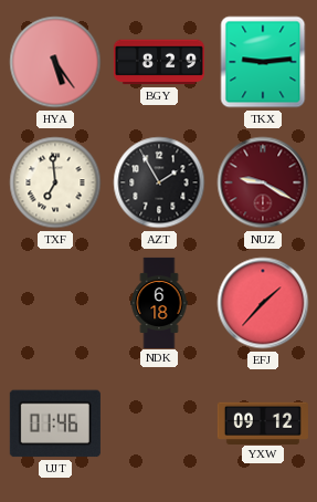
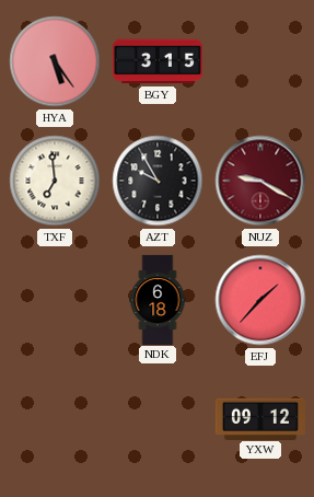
BGY: 8:29 -> 3:15 (158, 61)
TKX: 9:14 -> none (263, 62)
AZT: 1:55 -> 9:55 (158, 181)
UJT: 01:46 -> none (55, 423)
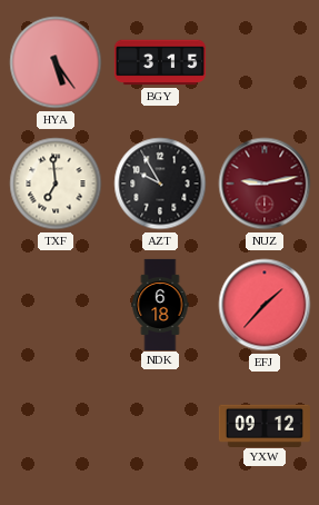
NUZ: 9:20 -> 9:13 (265, 184)
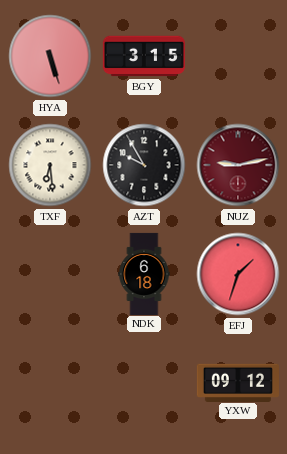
HYA: 5:24 -> 5:27 (50, 56)
TXF: 6:59 -> 6:29 (50, 165)
EFJ: 1:37 -> 1:33 (238, 274)
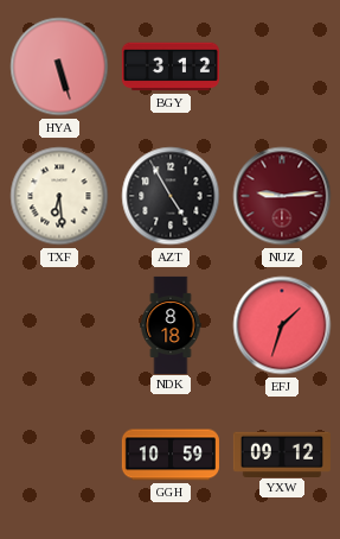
BGY: 3:15 -> 3:12 (171, 66)
AZT: 9:55 -> 4:55 (171, 196)
NUZ: 9:13 -> 9:14 (282, 196)
NDK: 6:18 -> 8:18 (171, 324)
GGH: none -> 10:59 (171, 455)
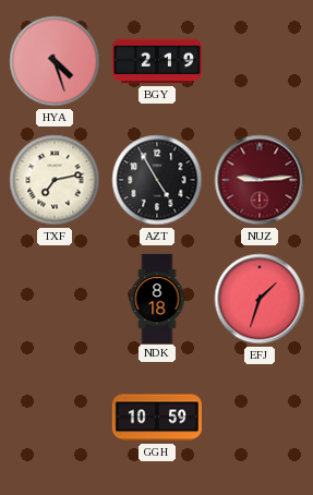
HYA: 5:27 -> 4:27 (55, 61)
BGY: 3:12 -> 2:19 (157, 61)
TXF: 6:29 -> 7:13 (55, 180)
YXW: 09:12 -> none (282, 454)
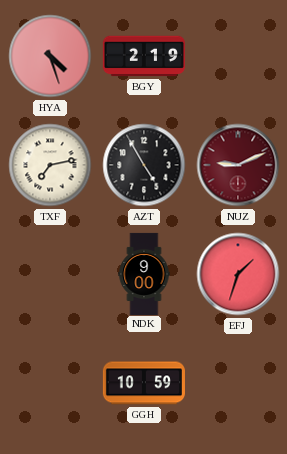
NUZ: 9:14 -> 9:11 (238, 165)
NDK: 8:18 -> 9:00 (144, 273)
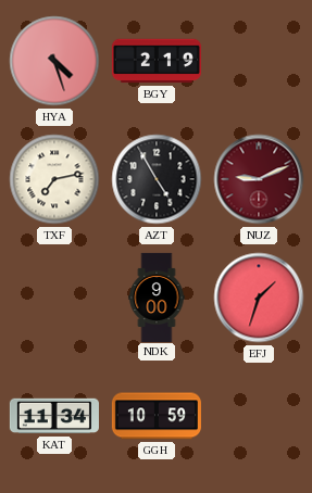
KAT: none -> 11:34 (54, 416)
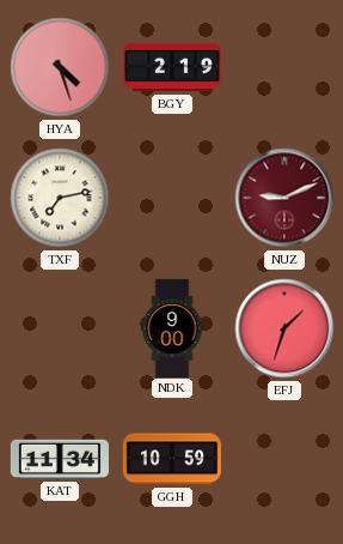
AZT: 4:55 -> none (157, 179)
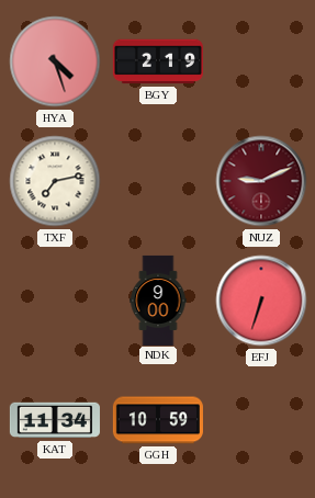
EFJ: 1:33 -> 6:33 (261, 301)
